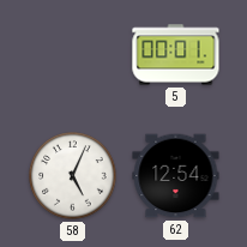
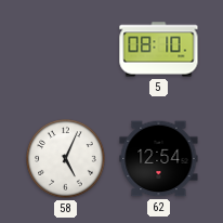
5: 00:01 -> 08:10 (159, 50)
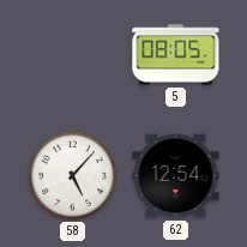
5: 08:10 -> 08:05 (176, 55)
58: 5:04 -> 5:07 (73, 176)
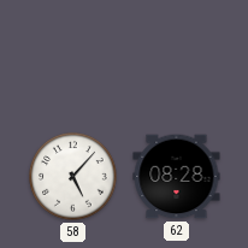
5: 08:05 -> none (176, 55)
62: 12:54 -> 08:28 (177, 177)
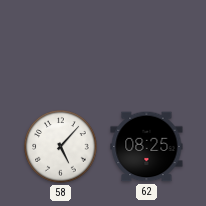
62: 08:28 -> 08:25 (147, 147)
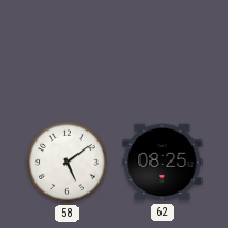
58: 5:07 -> 5:09 (68, 163)
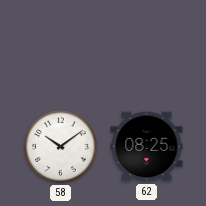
58: 5:09 -> 10:09 (61, 147)
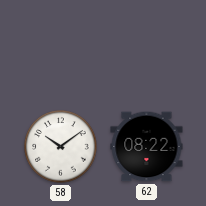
62: 08:25 -> 08:22 (147, 147)
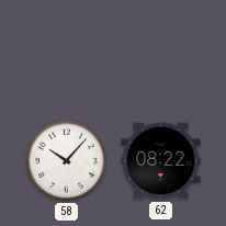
58: 10:09 -> 10:07 (67, 161)
